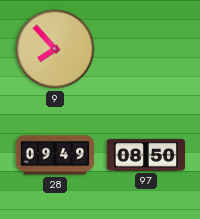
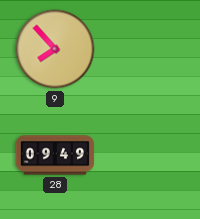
97: 08:50 -> none (146, 155)
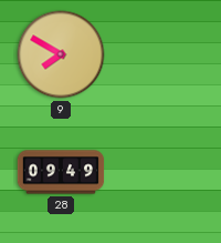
9: 7:53 -> 7:50 (61, 54)
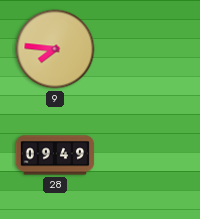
9: 7:50 -> 7:46 (55, 49)
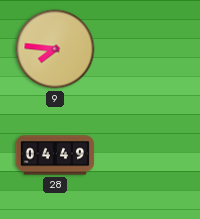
28: 09:49 -> 04:49 (55, 155)
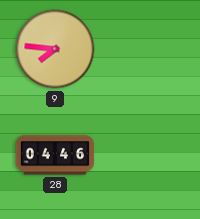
28: 04:49 -> 04:46 (55, 155)
